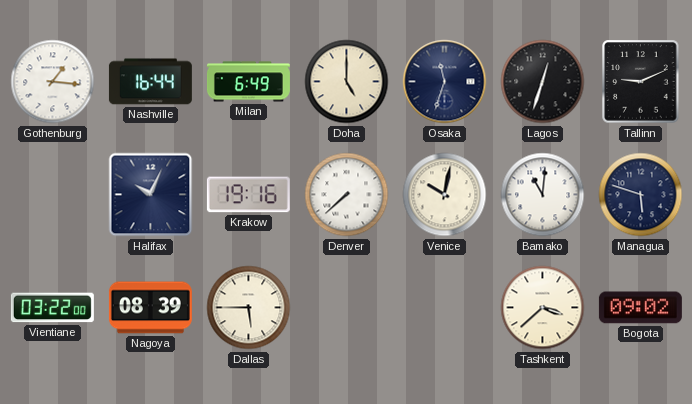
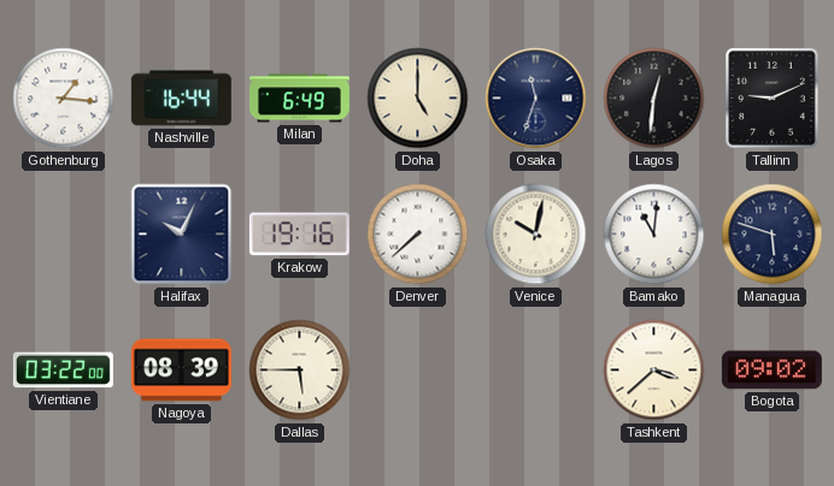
Lagos: 12:33 -> 12:31 (654, 99)
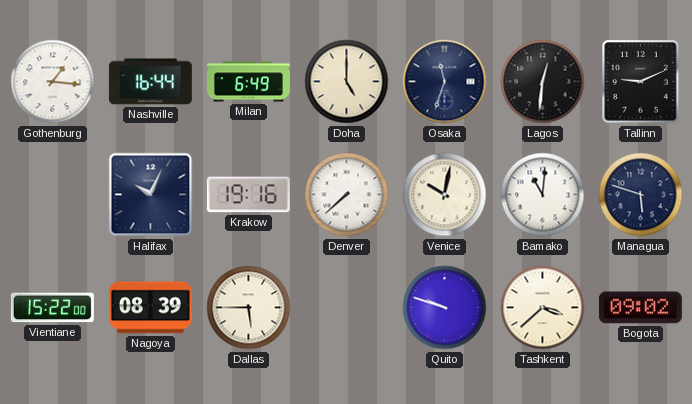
Vientiane: 03:22 -> 15:22 (52, 308)
Quito: none -> 9:48 (445, 308)
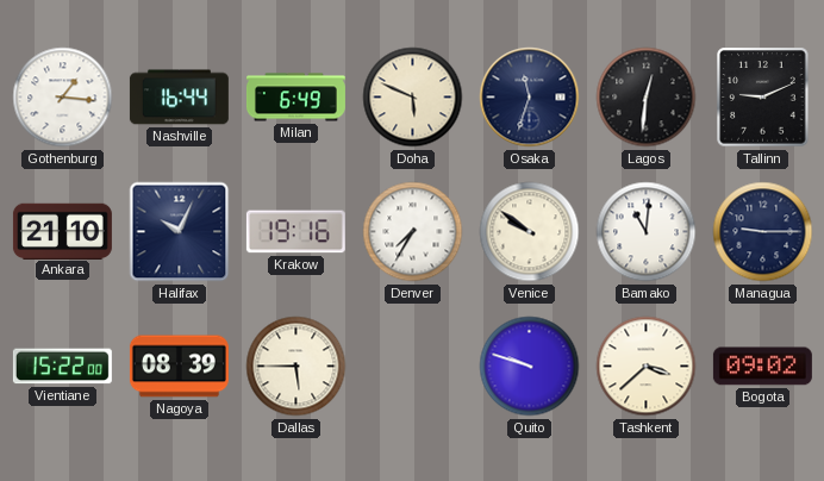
Doha: 5:00 -> 5:49 (413, 98)
Ankara: none -> 21:10 (62, 231)
Denver: 7:38 -> 7:35 (413, 232)
Venice: 10:02 -> 9:51 (530, 232)
Managua: 5:48 -> 9:15 (763, 232)
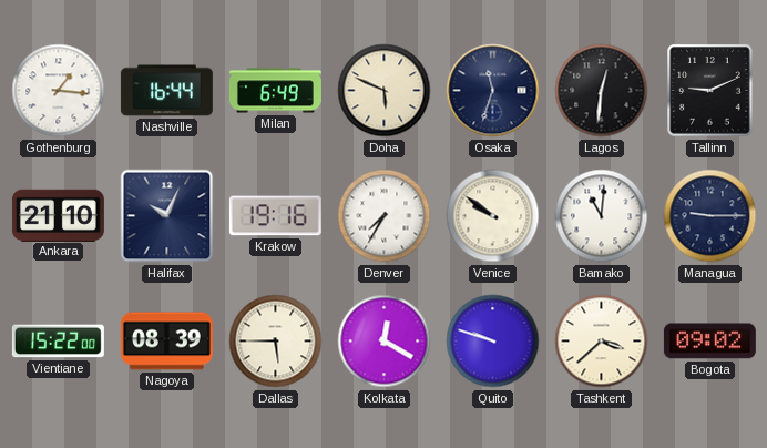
Kolkata: none -> 12:20 (385, 342)
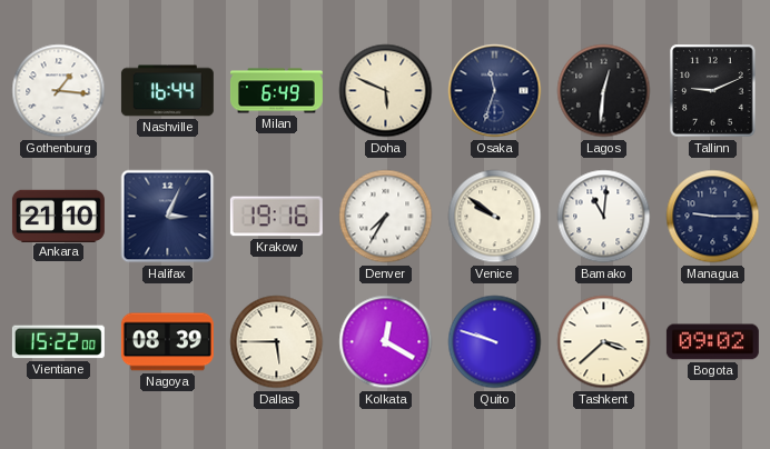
Halifax: 10:04 -> 3:04 (168, 217)
